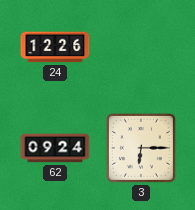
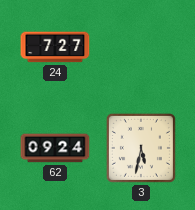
24: 12:26 -> 7:27 (55, 47)
3: 6:15 -> 5:32 (141, 148)
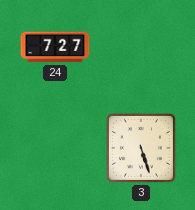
62: 09:24 -> none (55, 148)
3: 5:32 -> 5:27 (141, 148)
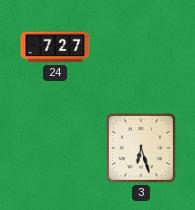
3: 5:27 -> 6:27 (141, 148)
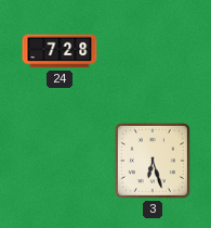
24: 7:27 -> 7:28 (60, 51)
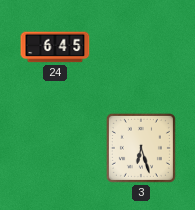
24: 7:28 -> 6:45 (55, 47)
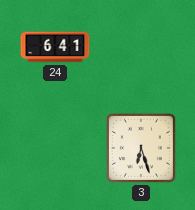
24: 6:45 -> 6:41 (55, 47)
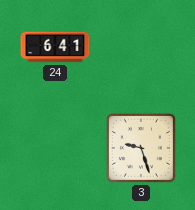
3: 6:27 -> 9:27 (141, 148)
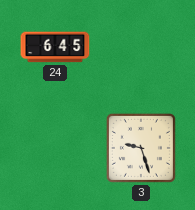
24: 6:41 -> 6:45 (55, 47)
